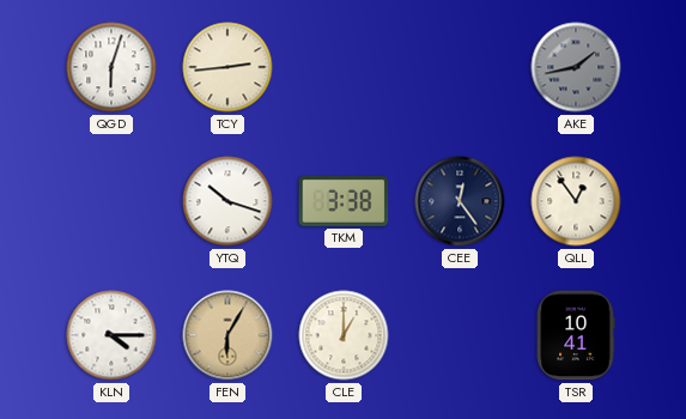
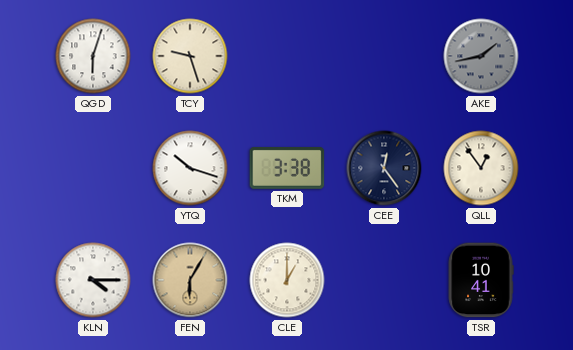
TCY: 2:44 -> 9:27 (190, 56)
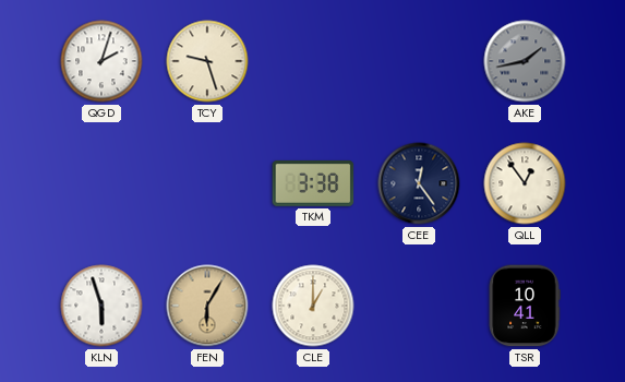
QGD: 6:03 -> 2:03 (101, 61)
YTQ: 10:18 -> none (190, 168)
KLN: 4:15 -> 5:57 (101, 306)
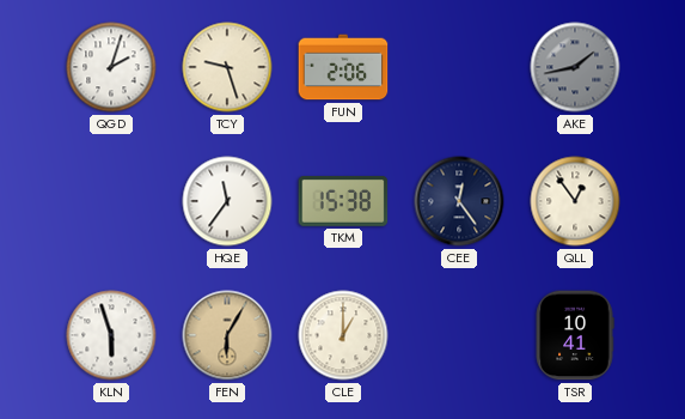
FUN: none -> 2:06 (343, 67)
HQE: none -> 11:36 (227, 201)
TKM: 3:38 -> 15:38 (343, 201)
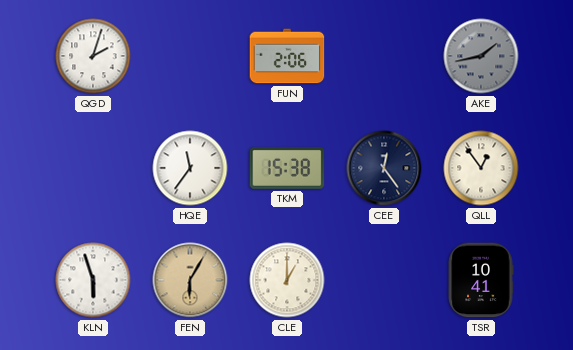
TCY: 9:27 -> none (227, 67)
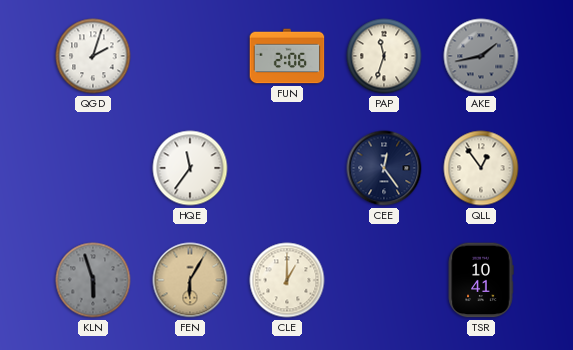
PAP: none -> 11:33 (384, 56)
TKM: 15:38 -> none (287, 168)
KLN dial: white -> grey (93, 280)
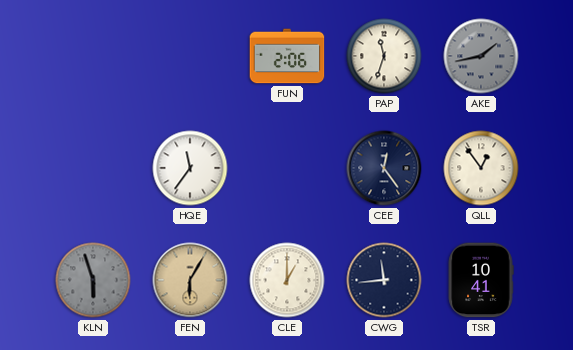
QGD: 2:03 -> none (93, 56)
CWG: none -> 11:44 (384, 280)
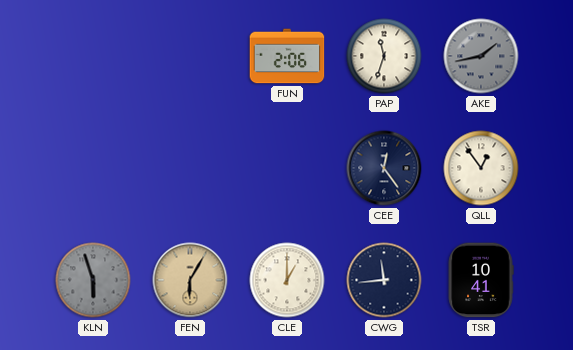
HQE: 11:36 -> none (190, 168)
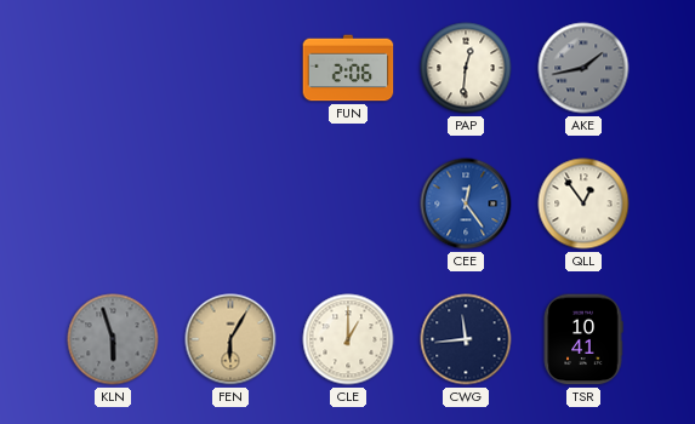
PAP: 11:33 -> 12:31 (466, 68)
CEE dial: navy -> blue (466, 204)
